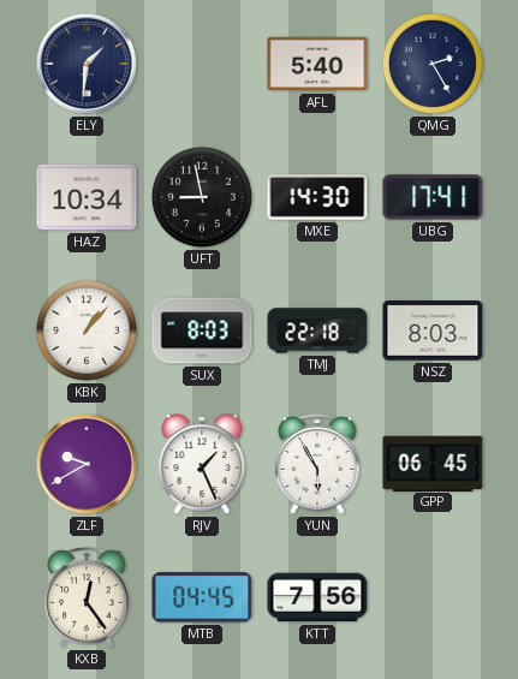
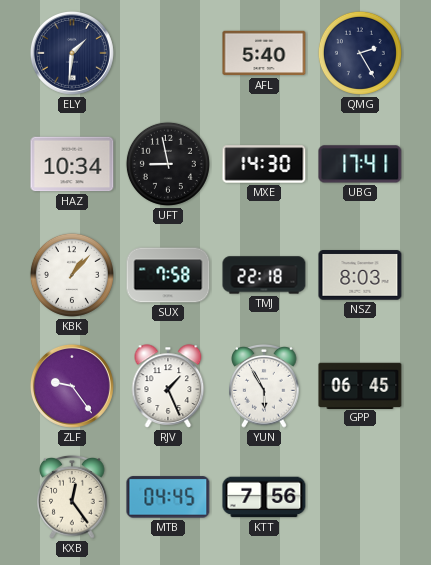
SUX: 8:03 -> 7:58 (168, 275)
ZLF: 9:40 -> 9:24 (72, 386)
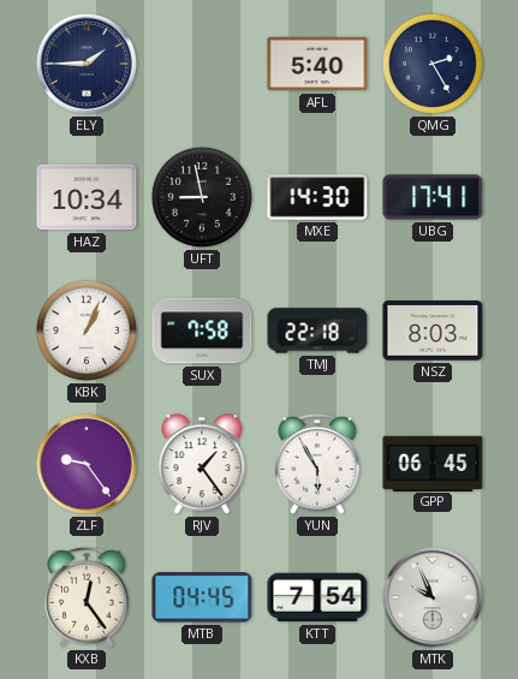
ELY: 1:31 -> 1:45 (87, 64)
KBK: 1:07 -> 1:04 (87, 330)
RJV: 1:26 -> 1:24 (202, 464)
KTT: 7:56 -> 7:54 (317, 597)
MTK: none -> 9:56 (433, 597)
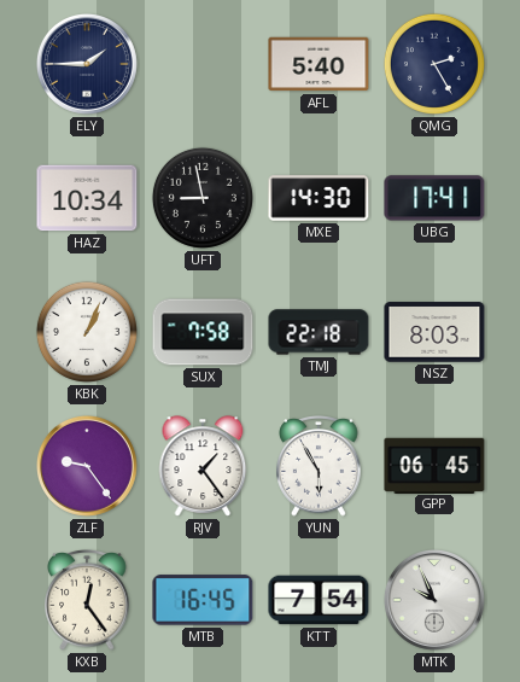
MTB: 04:45 -> 16:45 (203, 600)
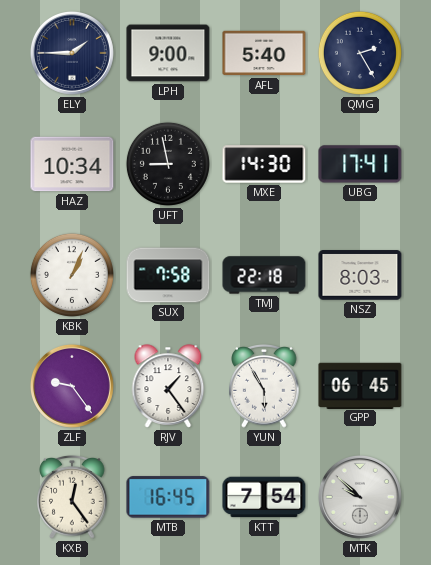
LPH: none -> 9:00 (168, 53)
MTK: 9:56 -> 9:52 (360, 497)
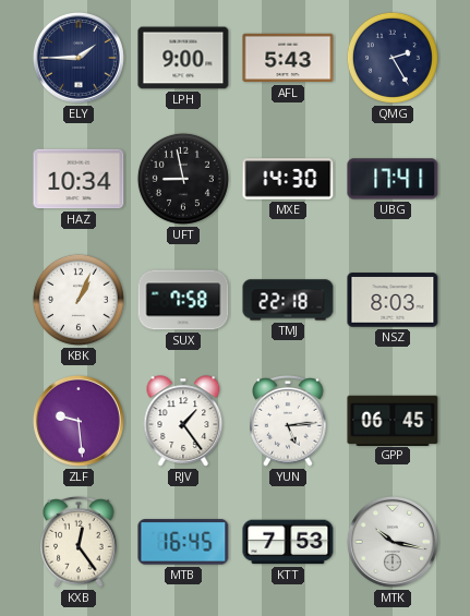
AFL: 5:40 -> 5:43 (288, 58)
ZLF: 9:24 -> 9:29 (79, 421)
YUN: 5:55 -> 5:14 (288, 422)
KTT: 7:54 -> 7:53 (288, 542)
MTK: 9:52 -> 10:17 (393, 542)
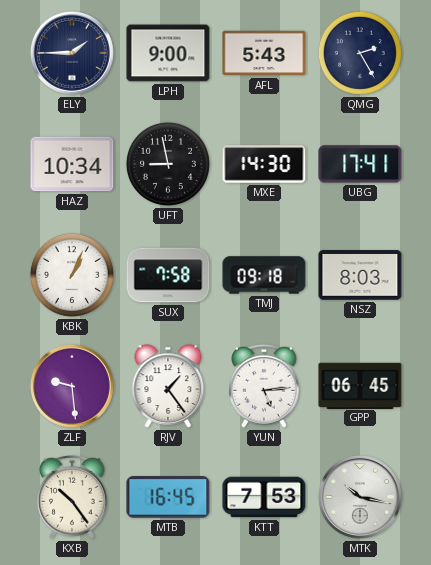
TMJ: 22:18 -> 09:18 (264, 275)
KXB: 12:24 -> 10:24 (72, 498)
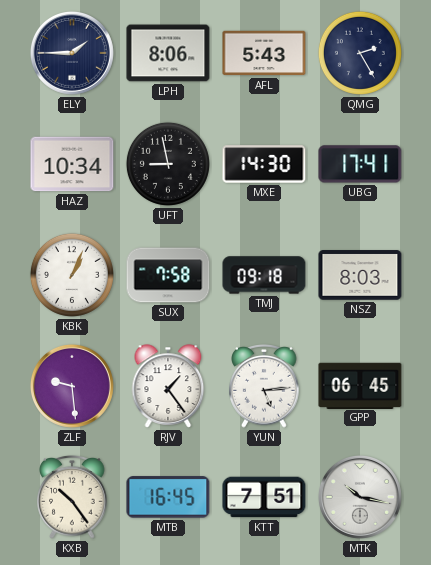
LPH: 9:00 -> 8:06 (168, 53)
KTT: 7:53 -> 7:51 (264, 497)
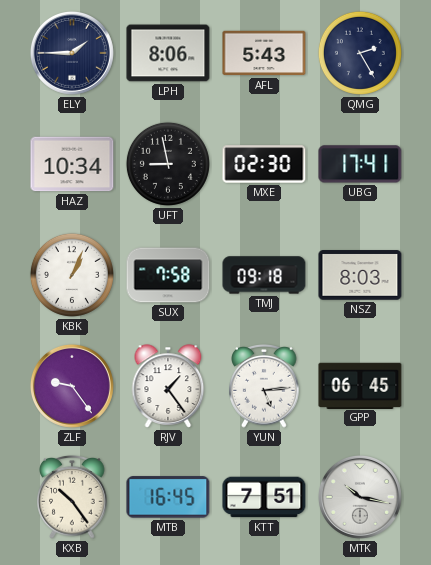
MXE: 14:30 -> 02:30 (264, 164)
ZLF: 9:29 -> 9:24 (72, 386)
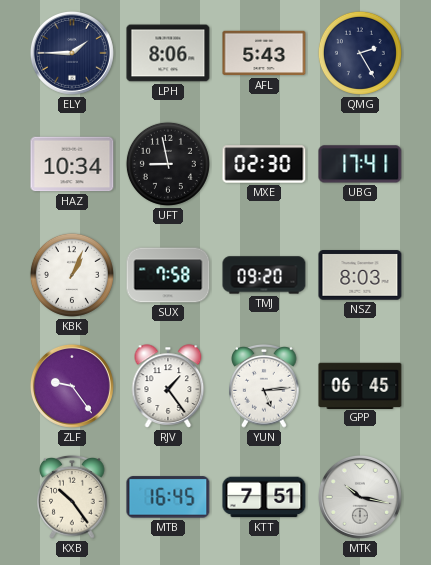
TMJ: 09:18 -> 09:20 (264, 275)
